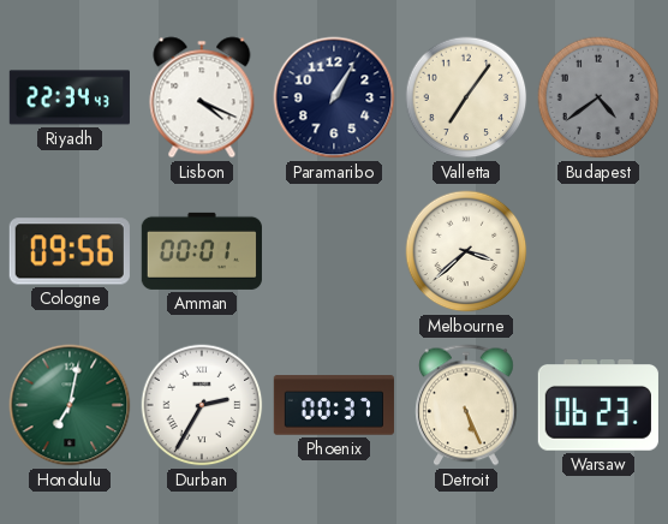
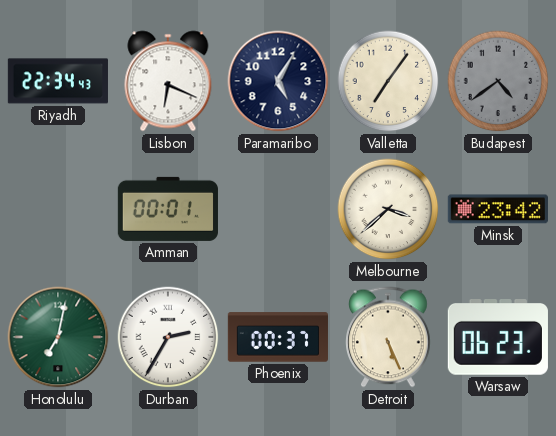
Lisbon: 4:19 -> 6:19 (168, 81)
Paramaribo: 1:05 -> 5:05 (278, 81)
Cologne: 09:56 -> none (70, 251)
Minsk: none -> 23:42 (498, 209)
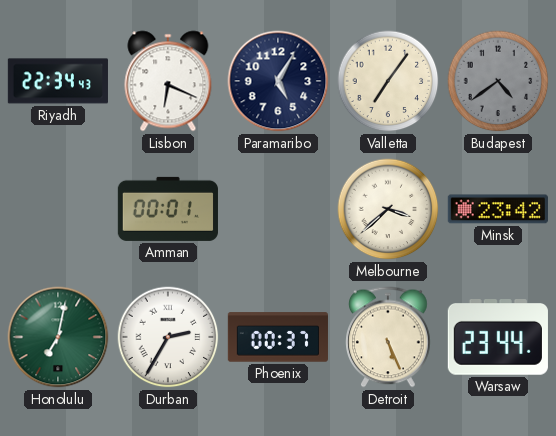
Warsaw: 06:23 -> 23:44 (498, 338)
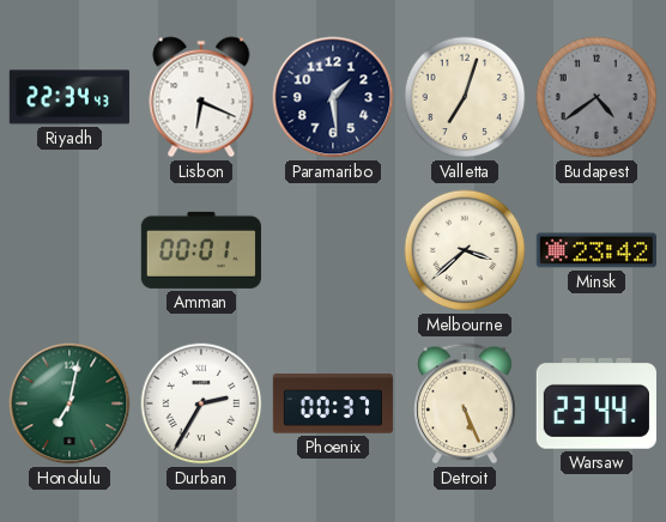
Paramaribo: 5:05 -> 1:29 (333, 97)
Valletta: 7:06 -> 7:03 (465, 97)
